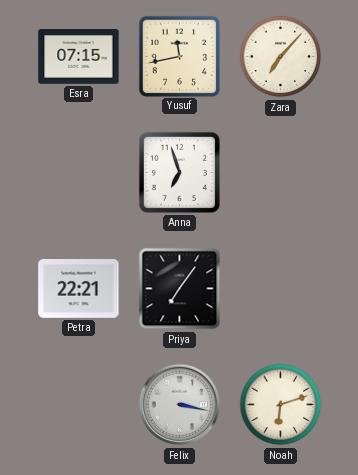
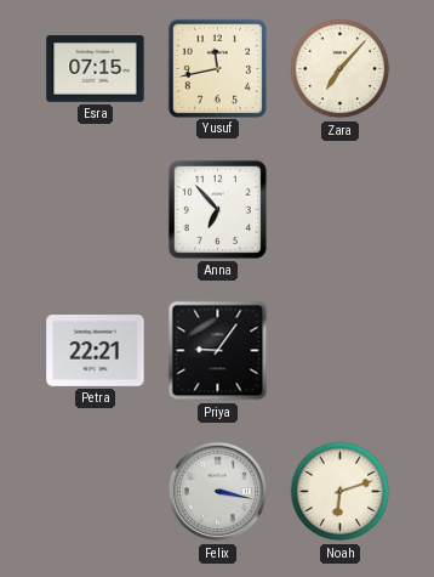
Anna: 6:57 -> 6:53 (217, 209)
Priya: 7:06 -> 9:06 (218, 351)
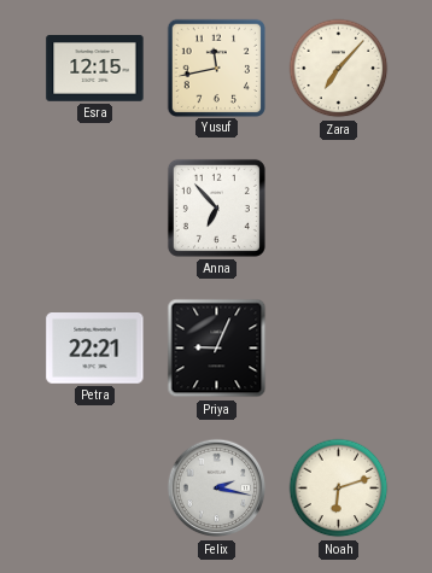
Esra: 07:15 -> 12:15 (95, 69)
Priya: 9:06 -> 9:04 (217, 349)
Felix: 3:17 -> 2:17 (217, 489)
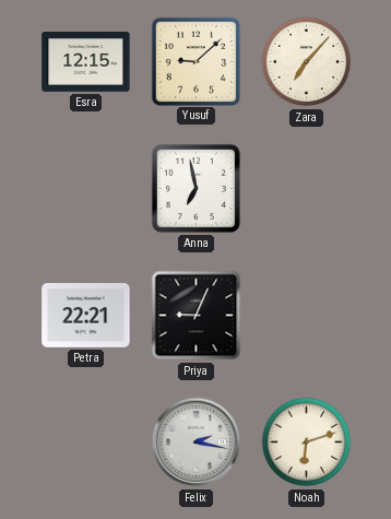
Yusuf: 11:43 -> 9:08 (195, 61)
Anna: 6:53 -> 6:58 (195, 188)
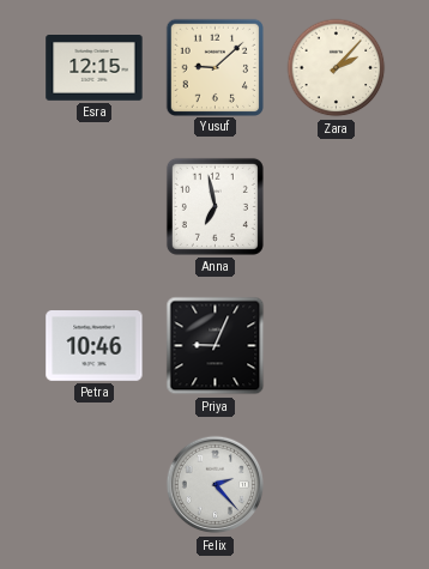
Zara: 7:07 -> 2:07 (337, 68)
Petra: 22:21 -> 10:46 (95, 346)
Felix: 2:17 -> 2:23 (216, 485)
Noah: 6:12 -> none (307, 443)
